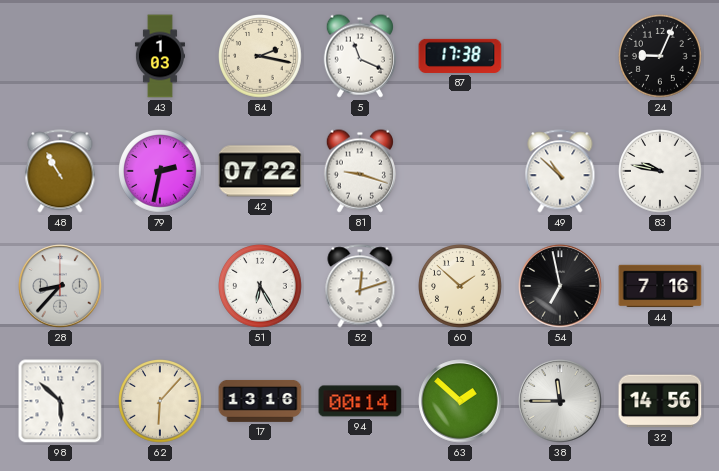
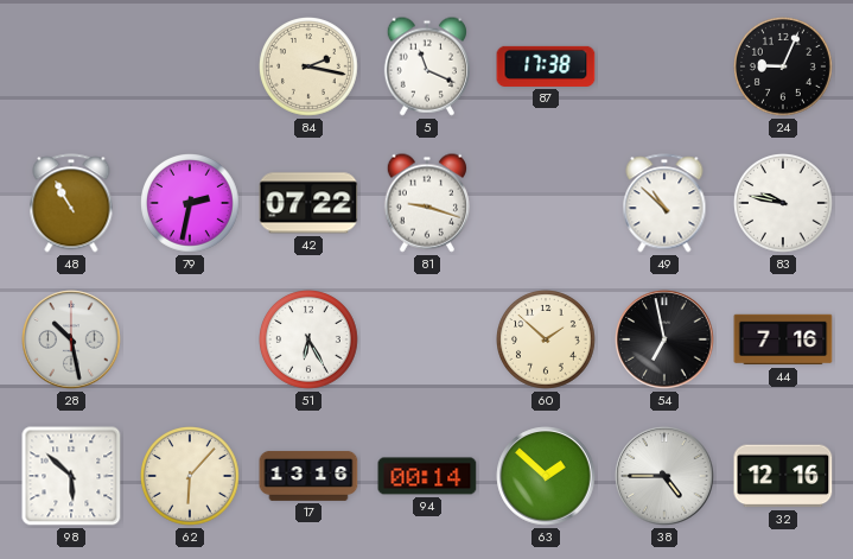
43: 1:03 -> none (160, 56)
28: 8:37 -> 10:28 (71, 339)
52: 12:12 -> none (360, 286)
38: 11:45 -> 4:45 (664, 476)
32: 14:56 -> 12:16 (783, 476)
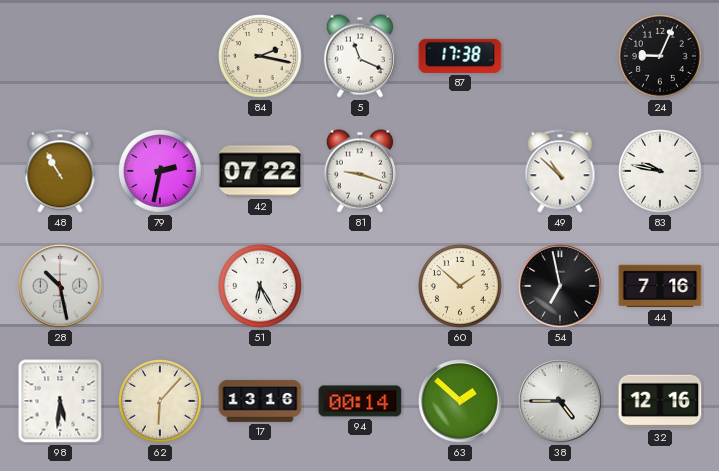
98: 5:52 -> 5:31 (60, 401)
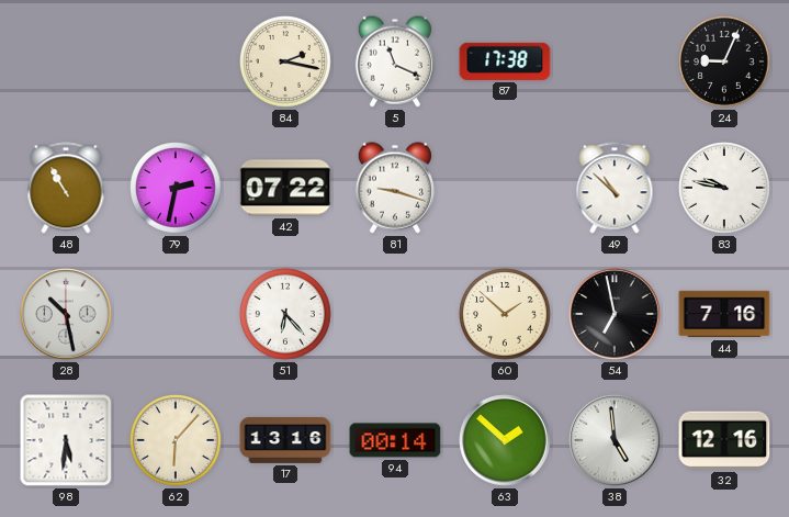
51: 6:25 -> 6:23 (286, 315)
38: 4:45 -> 4:59 (615, 440)
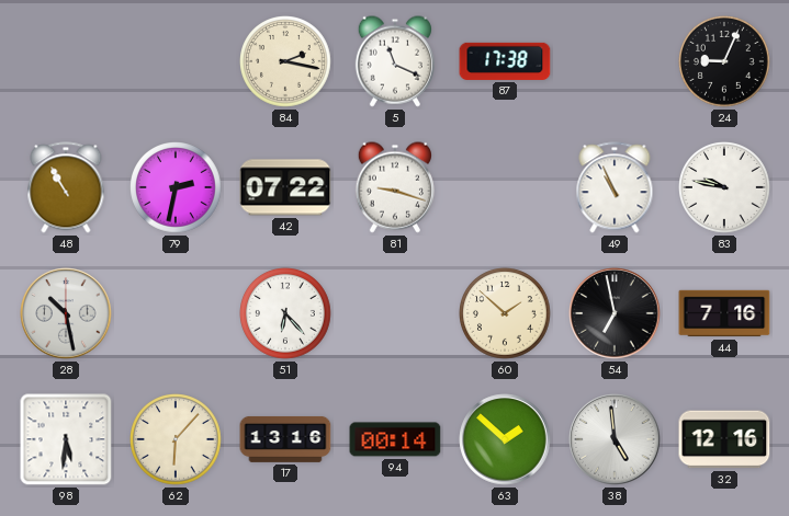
49: 10:52 -> 10:56 (615, 187)
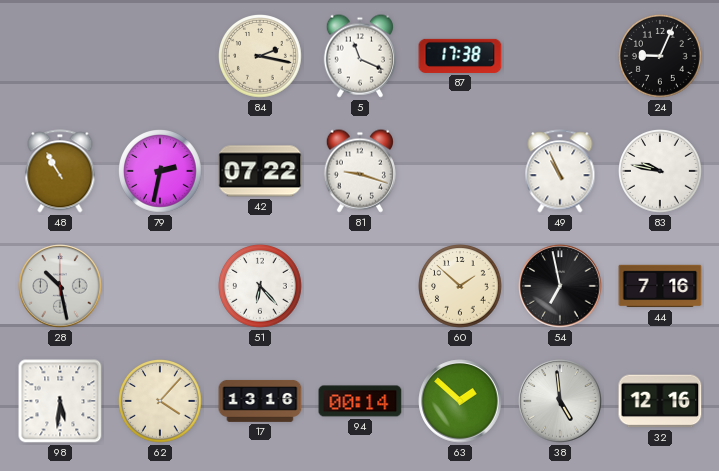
62: 6:07 -> 4:07 (161, 402)
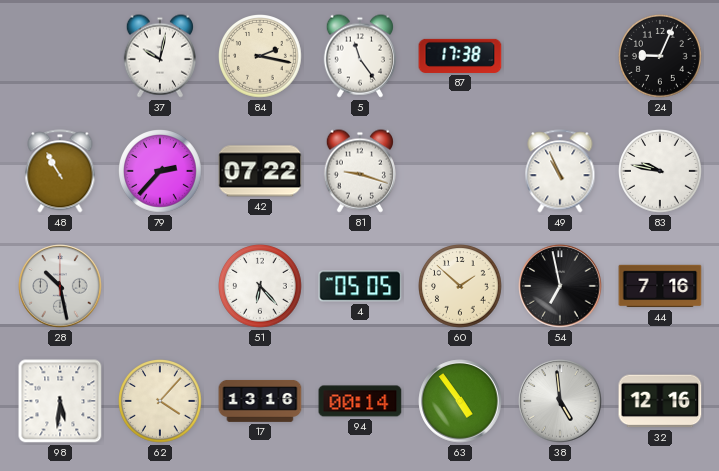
37: none -> 10:02 (160, 56)
5: 11:19 -> 11:24 (360, 56)
79: 2:32 -> 2:37 (161, 172)
4: none -> 05:05 (360, 286)
63: 1:52 -> 4:54 (460, 401)
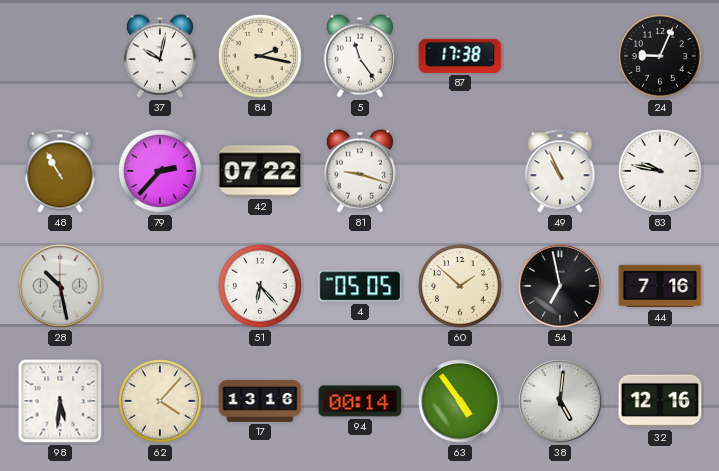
38: 4:59 -> 5:01 (560, 401)
